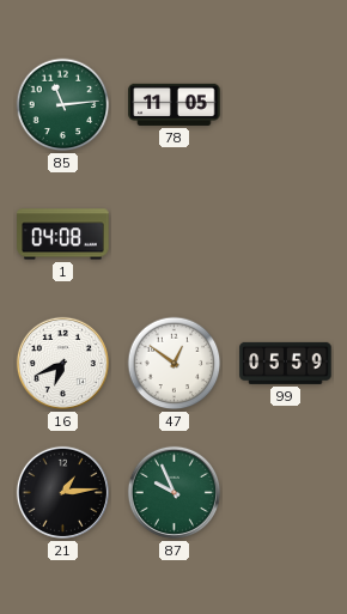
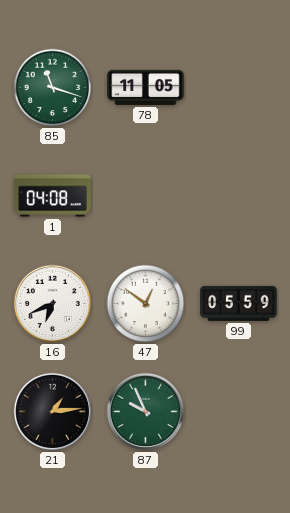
85: 11:14 -> 11:18 (53, 88)
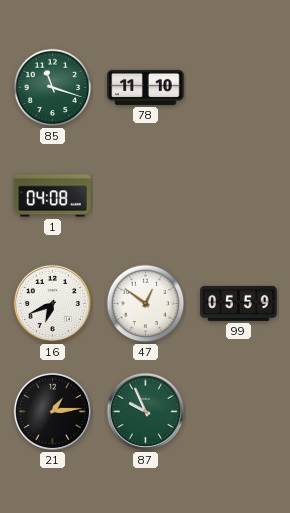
78: 11:05 -> 11:10 (146, 87)
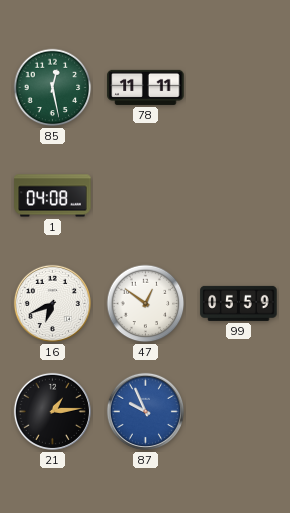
85: 11:18 -> 12:28 (53, 88)
78: 11:10 -> 11:11 (146, 87)
87 dial: green -> blue (145, 411)
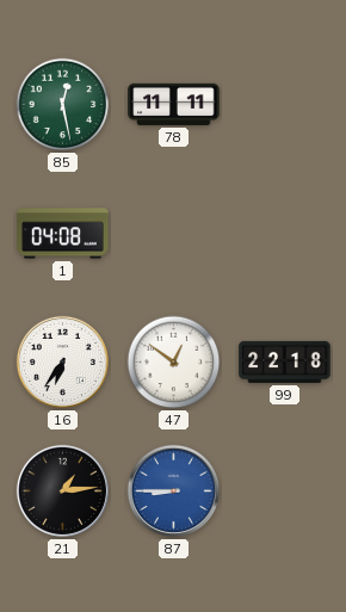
16: 6:41 -> 6:36 (62, 361)
99: 05:59 -> 22:18 (285, 361)
87: 9:56 -> 8:45 (173, 490)
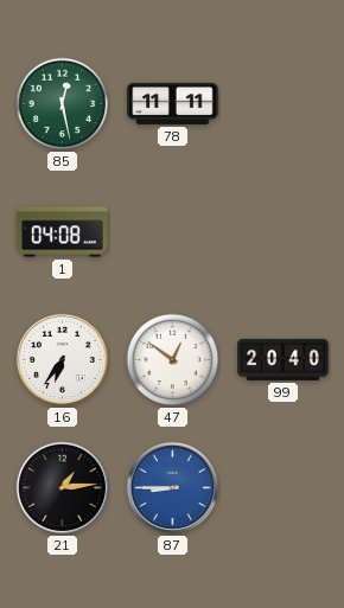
99: 22:18 -> 20:40 (284, 359)
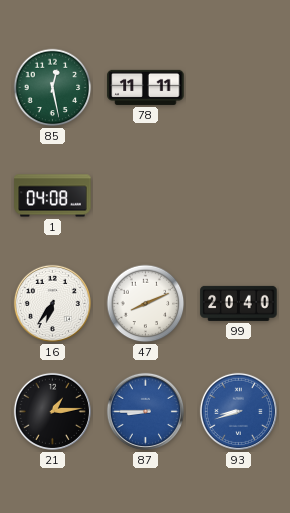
47: 12:51 -> 8:11 (146, 304)
93: none -> 8:42 (238, 411)
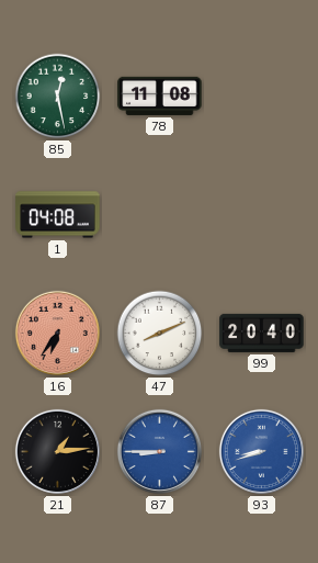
78: 11:11 -> 11:08 (160, 95)
16 dial: white -> salmon (57, 333)
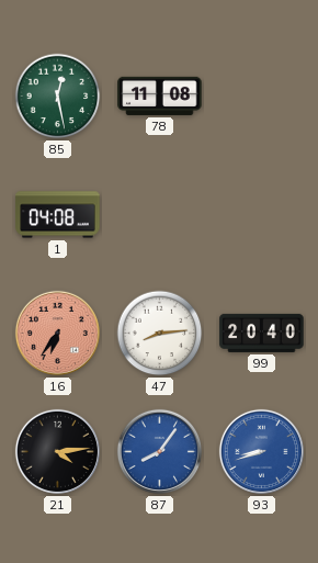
47: 8:11 -> 8:14 (160, 334)
21: 1:14 -> 4:14 (57, 451)
87: 8:45 -> 8:06 (159, 451)
